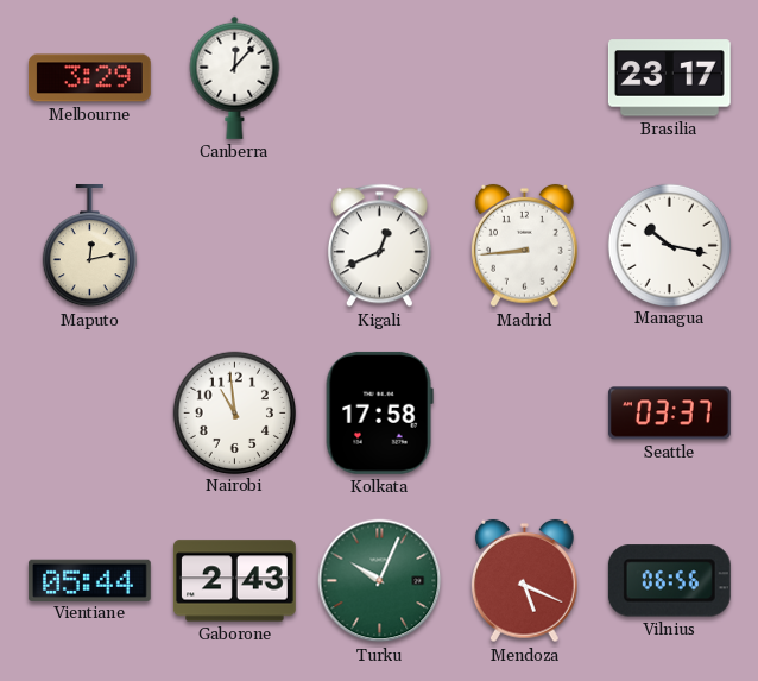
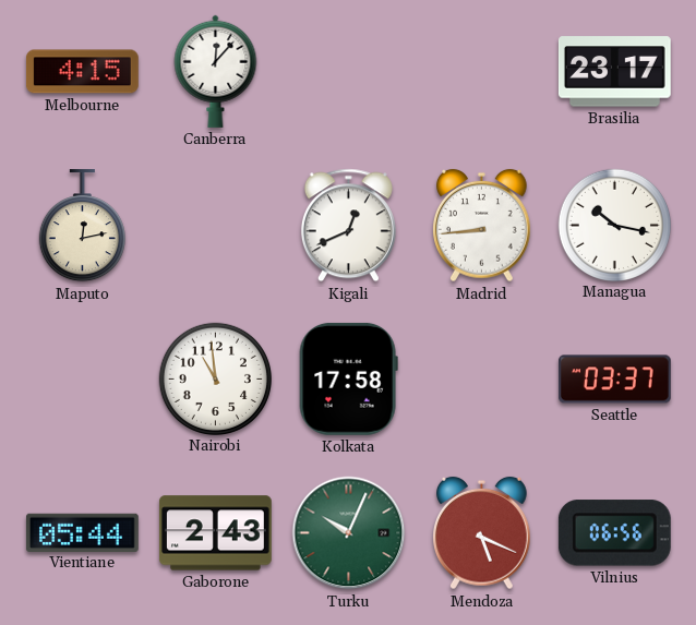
Melbourne: 3:29 -> 4:15 (82, 72)
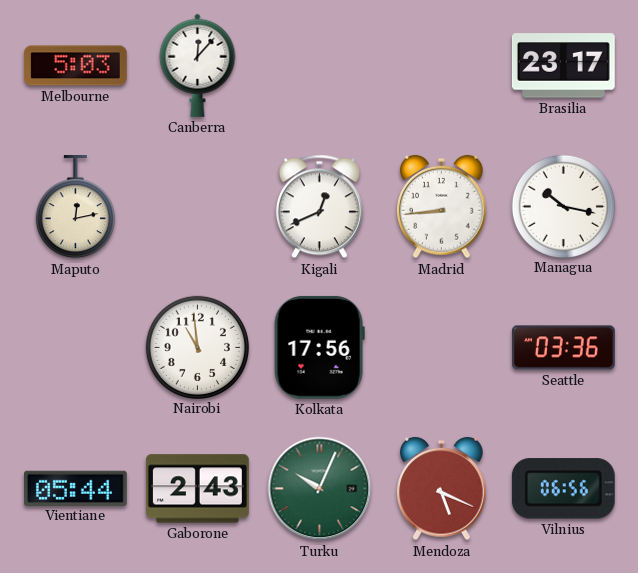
Melbourne: 4:15 -> 5:03 (75, 66)
Kolkata: 17:58 -> 17:56 (319, 347)
Seattle: 03:37 -> 03:36 (563, 348)
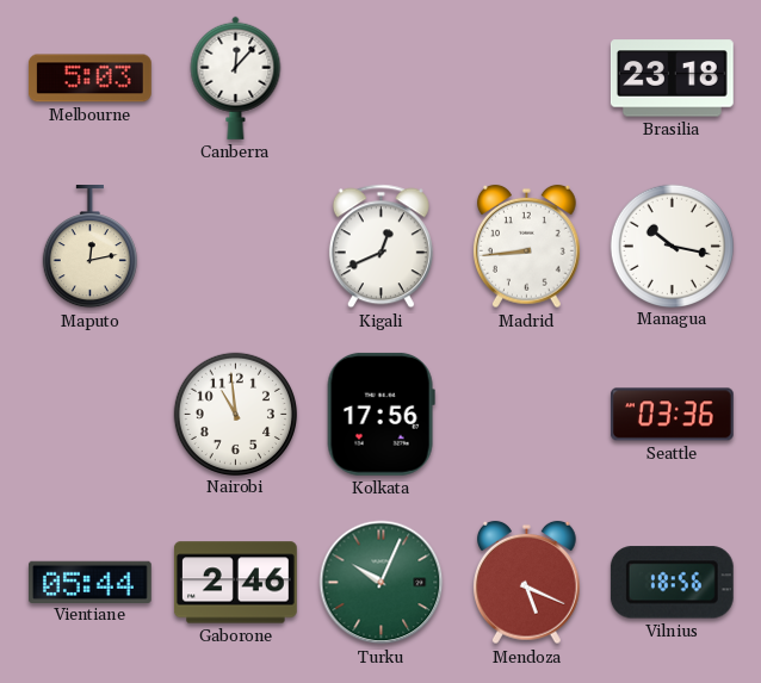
Brasilia: 23:17 -> 23:18 (672, 79)
Gaborone: 2:43 -> 2:46 (236, 583)
Vilnius: 06:56 -> 18:56 (672, 583)
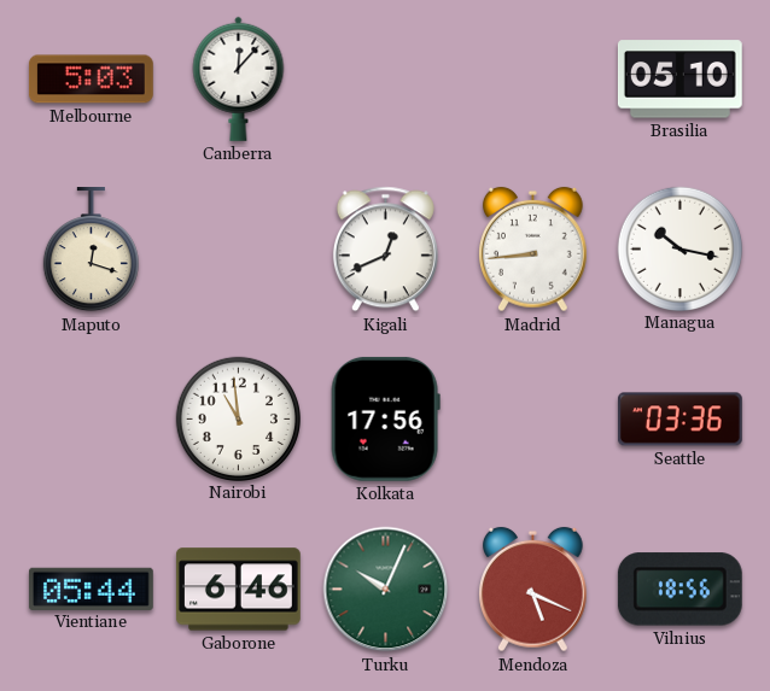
Brasilia: 23:18 -> 05:10 (679, 80)
Maputo: 12:13 -> 12:18 (91, 251)
Gaborone: 2:46 -> 6:46 (239, 590)
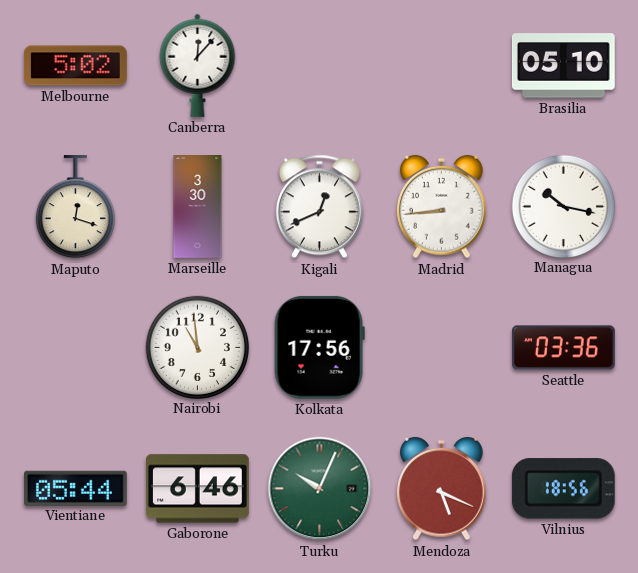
Melbourne: 5:03 -> 5:02 (75, 66)
Marseille: none -> 3:30 (198, 207)
